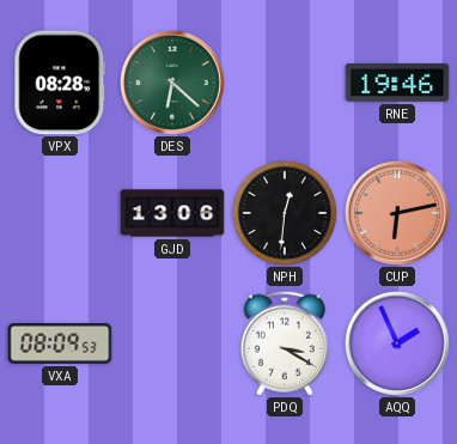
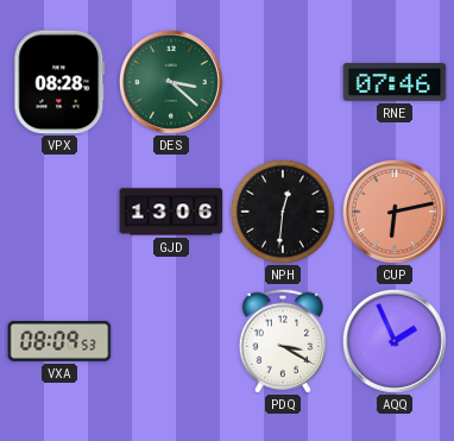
DES: 6:22 -> 3:22 (171, 82)
RNE: 19:46 -> 07:46 (395, 82)
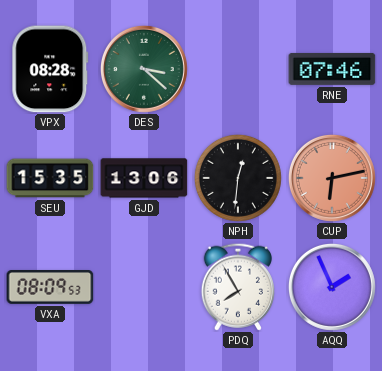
SEU: none -> 15:35 (50, 178)
PDQ: 3:20 -> 7:55 (238, 287)
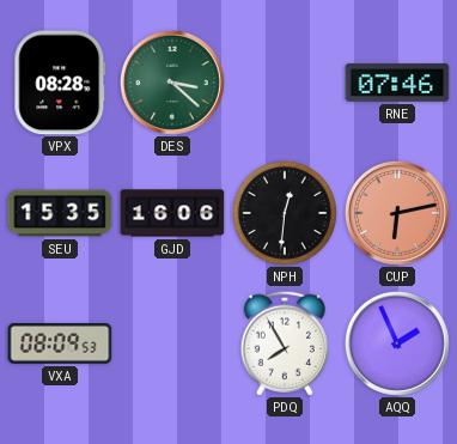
GJD: 13:06 -> 16:06 (172, 213)
